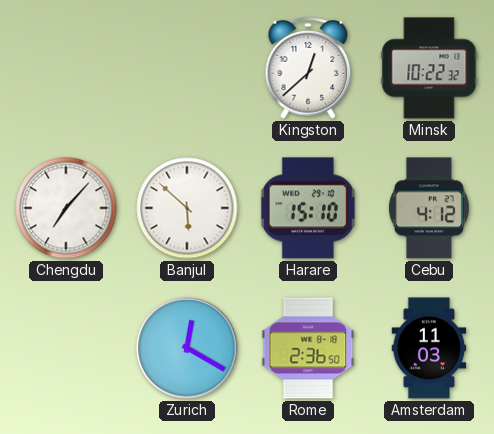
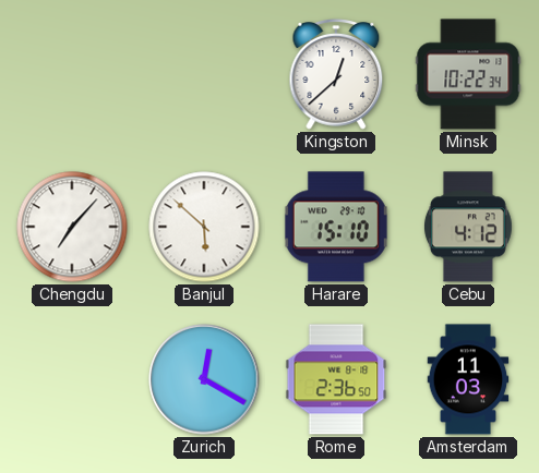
Minsk: 10:22:32 -> 10:22:34 (468, 74)
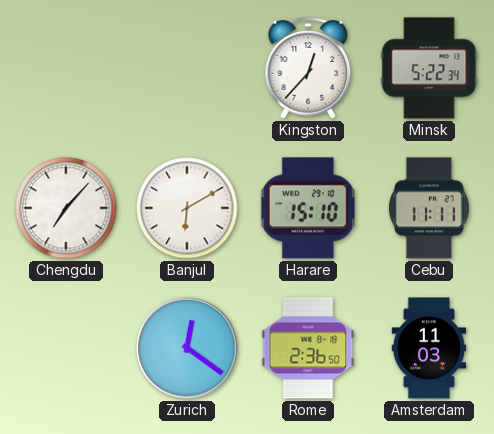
Kingston: 12:38 -> 12:37 (308, 68)
Minsk: 10:22 -> 5:22 (429, 68)
Banjul: 5:52 -> 6:10 (187, 208)
Cebu: 4:12 -> 11:11 (429, 208)
Zurich: 12:20 -> 12:21 (187, 348)
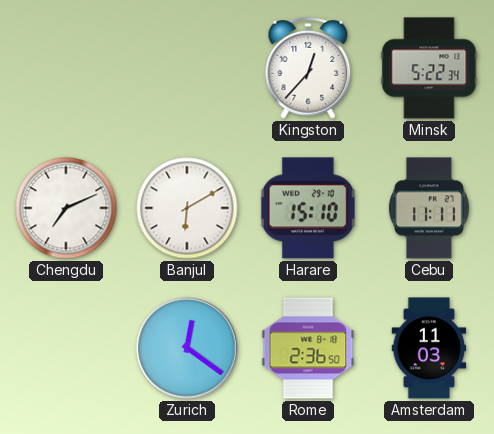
Chengdu: 7:07 -> 7:11 (66, 208)
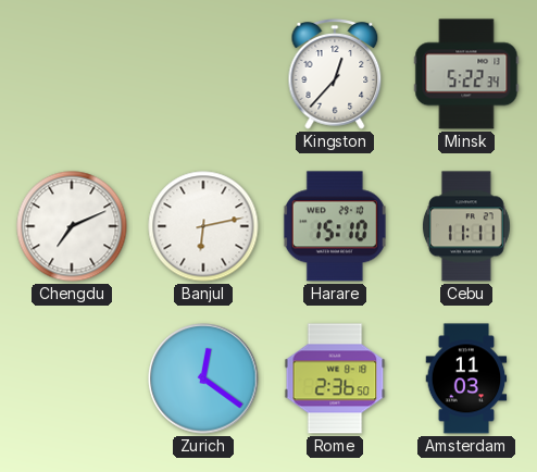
Banjul: 6:10 -> 6:13 (203, 226)
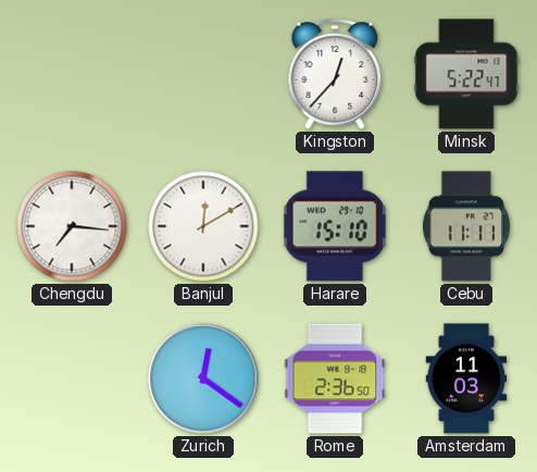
Minsk: 5:22:34 -> 5:22:47 (466, 74)
Chengdu: 7:11 -> 7:16 (72, 226)
Banjul: 6:13 -> 12:10 (203, 226)
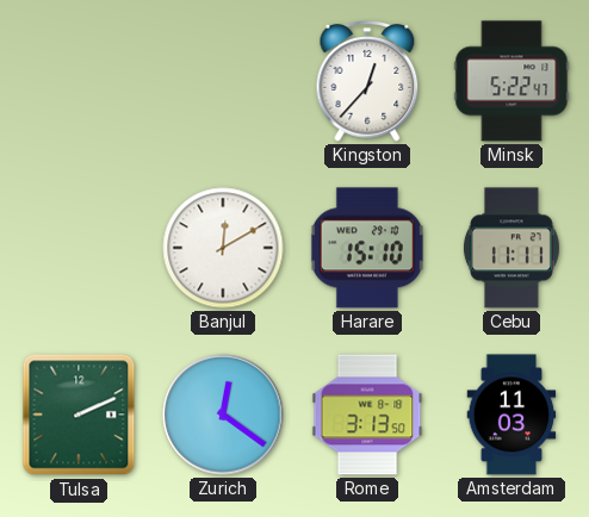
Chengdu: 7:16 -> none (72, 226)
Tulsa: none -> 2:11 (79, 415)
Rome: 2:36 -> 3:13 (367, 415)
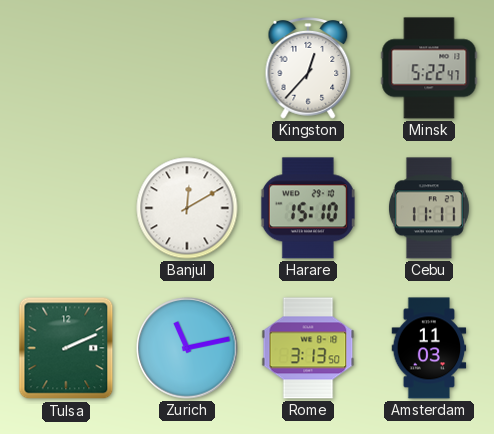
Zurich: 12:21 -> 11:13 (187, 348)
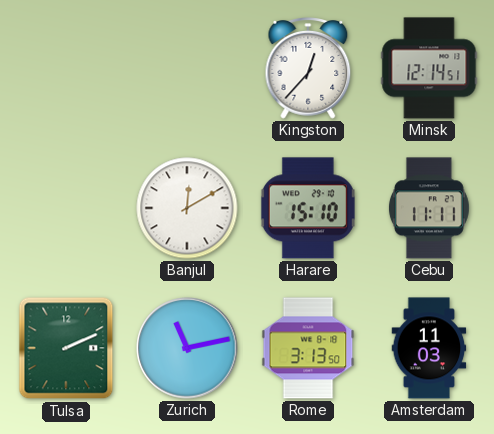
Minsk: 5:22 -> 12:14 (429, 68)
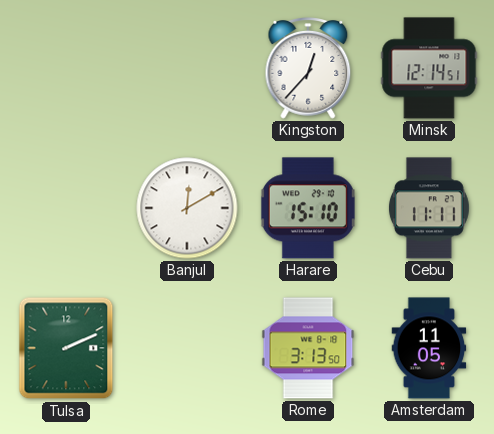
Zurich: 11:13 -> none (187, 348)
Amsterdam: 11:03 -> 11:05 (429, 348)
